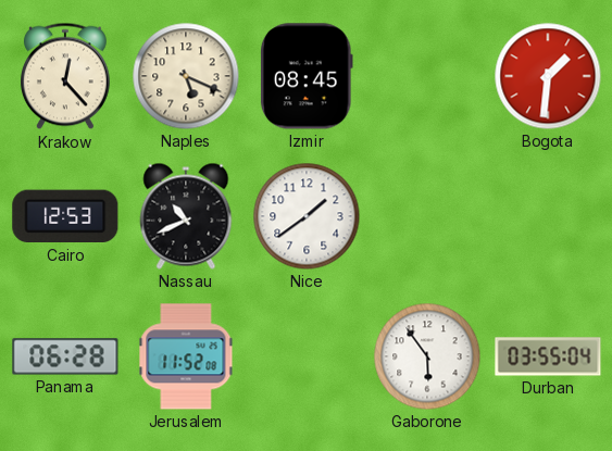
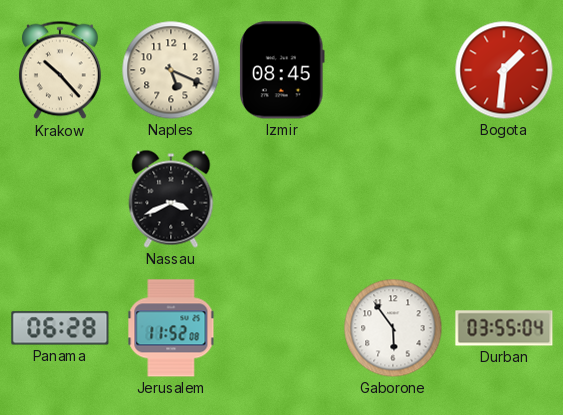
Krakow: 12:23 -> 10:23 (60, 70)
Cairo: 12:53 -> none (65, 216)
Nassau: 10:41 -> 3:41 (171, 199)
Nice: 1:39 -> none (307, 216)
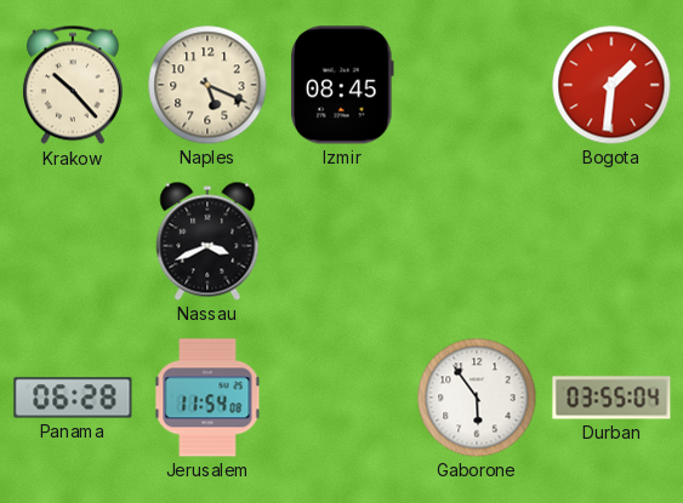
Jerusalem: 11:52 -> 11:54 (207, 398)
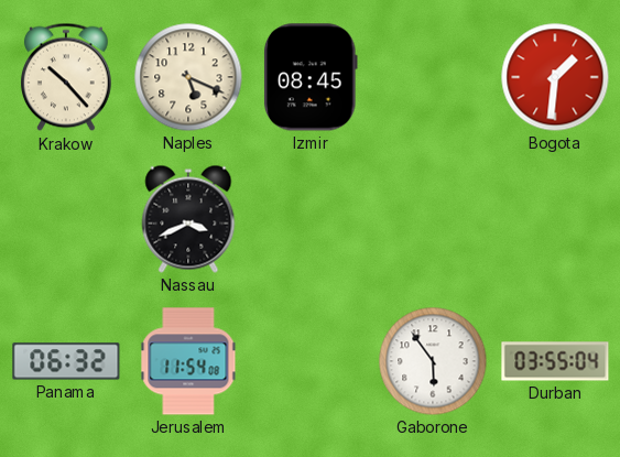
Panama: 06:28 -> 06:32 (66, 361)
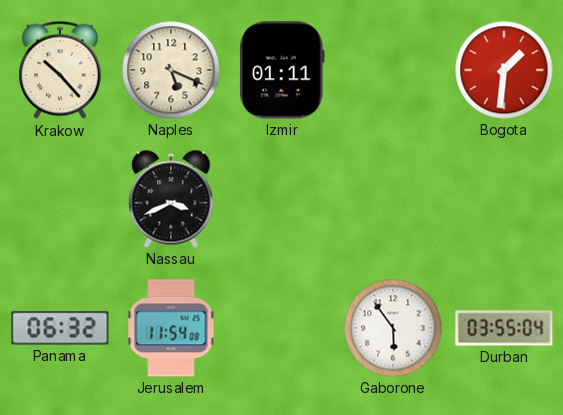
Izmir: 08:45 -> 01:11 (282, 70)
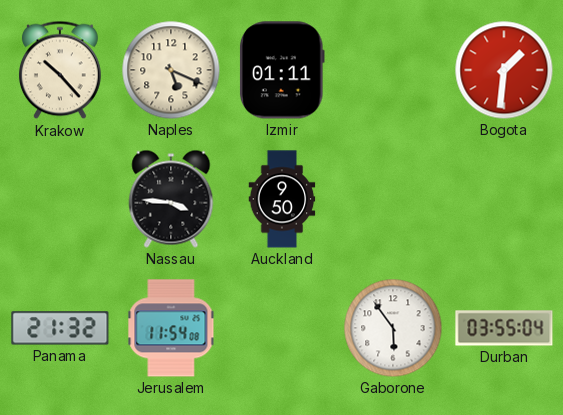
Nassau: 3:41 -> 3:46 (171, 199)
Auckland: none -> 9:50 (282, 199)
Panama: 06:32 -> 21:32 (60, 328)
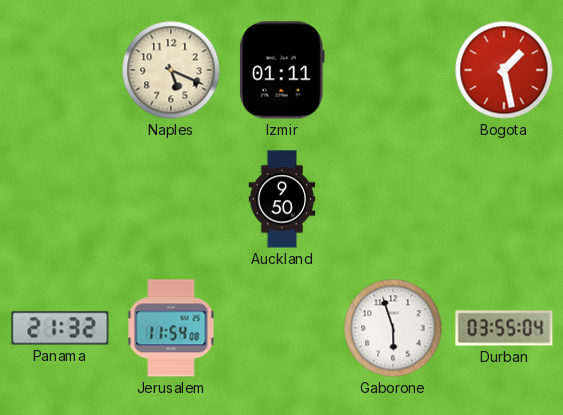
Krakow: 10:23 -> none (60, 70)
Bogota: 1:31 -> 1:28 (504, 70)
Nassau: 3:46 -> none (171, 199)
Gaborone: 5:54 -> 5:57 (393, 328)
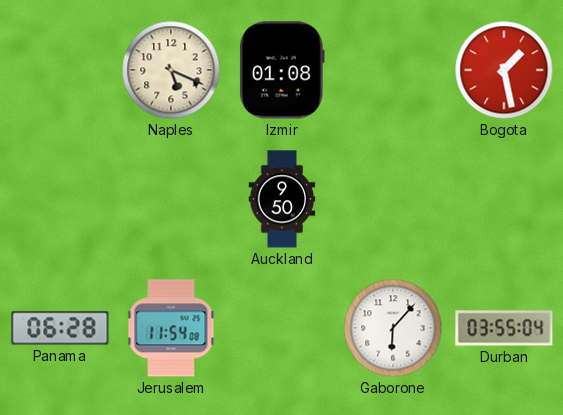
Izmir: 01:11 -> 01:08 (282, 70)
Panama: 21:32 -> 06:28 (60, 328)
Gaborone: 5:57 -> 6:07 (393, 328)
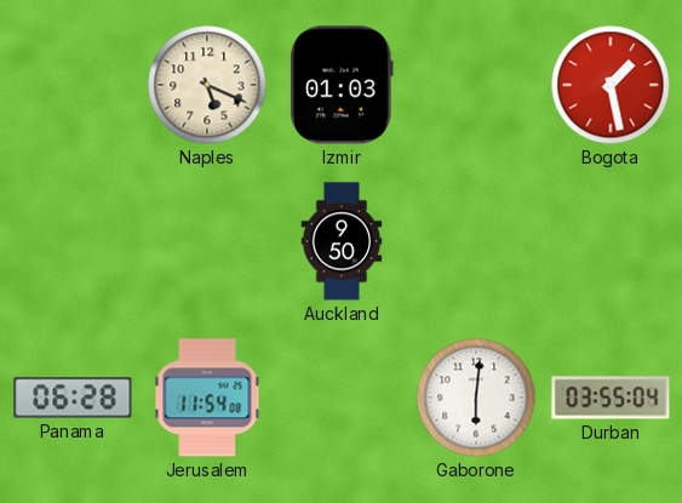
Izmir: 01:08 -> 01:03 (342, 85)
Gaborone: 6:07 -> 6:01 (476, 398)
